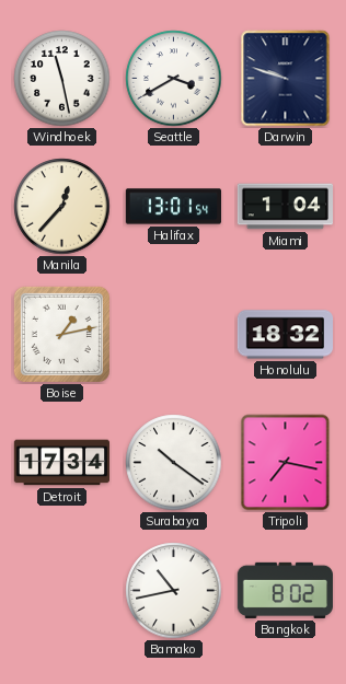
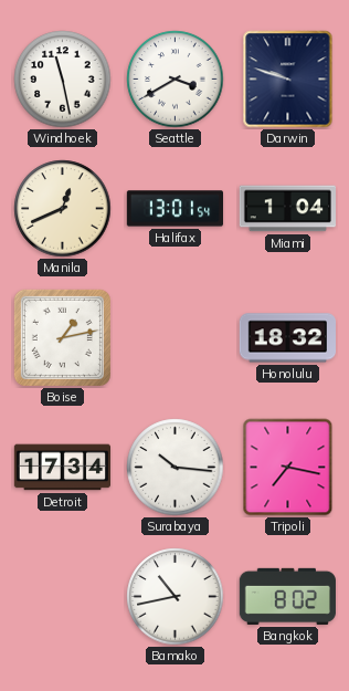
Manila: 12:37 -> 12:41 (63, 209)
Surabaya: 10:21 -> 10:16 (176, 468)
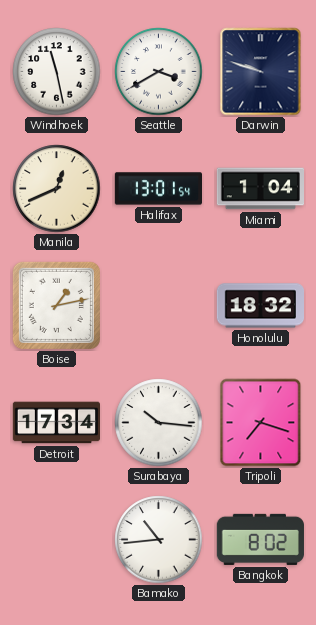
Tripoli: 7:17 -> 7:18 (261, 423)
Bamako: 10:43 -> 10:44 (159, 540)
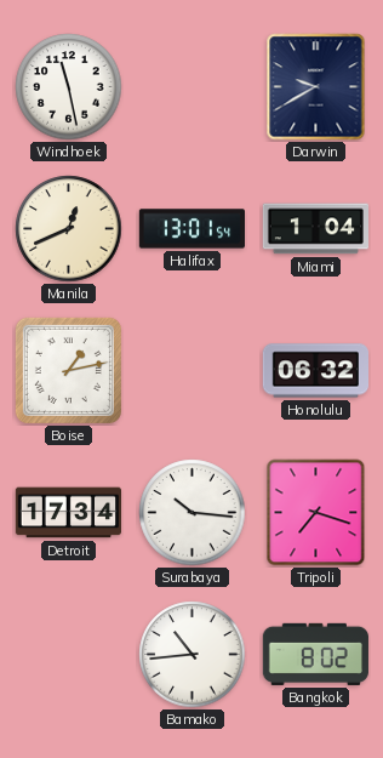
Seattle: 3:40 -> none (159, 72)
Darwin: 9:48 -> 9:40 (316, 87)
Honolulu: 18:32 -> 06:32 (315, 371)
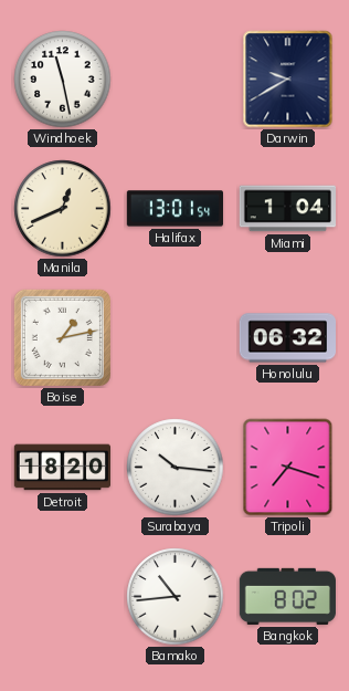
Detroit: 17:34 -> 18:20 (62, 468)
